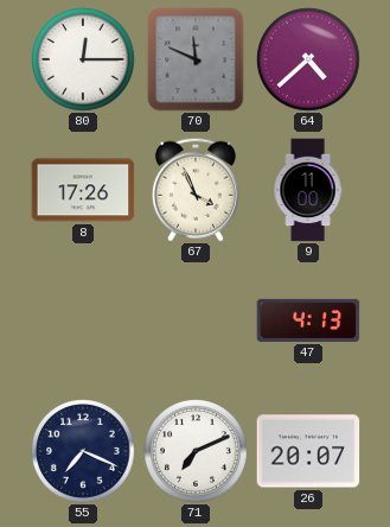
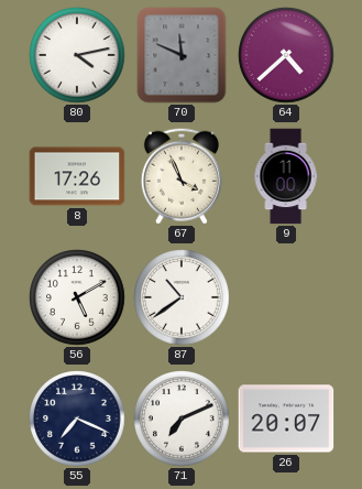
80: 12:15 -> 4:13 (77, 55)
56: none -> 5:10 (77, 297)
87: none -> 10:39 (182, 297)
47: 4:13 -> none (308, 320)
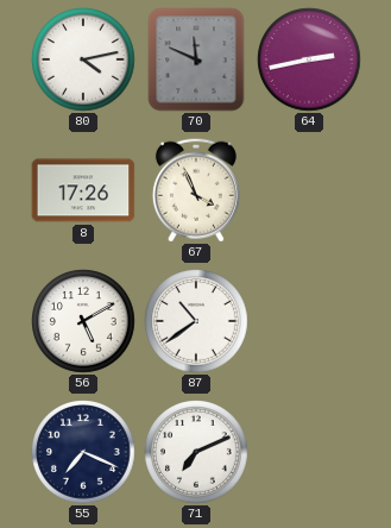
64: 4:38 -> 2:43 (309, 59)
9: 11:00 -> none (286, 176)
26: 20:07 -> none (286, 419)
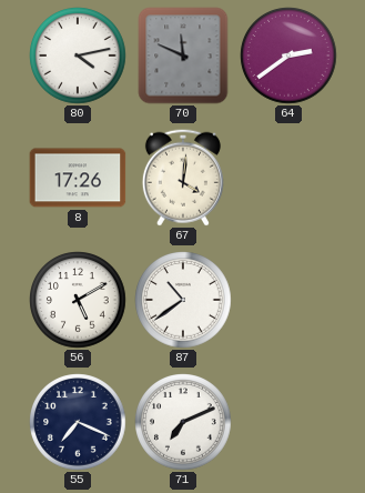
64: 2:43 -> 2:39 (288, 56)
67: 3:56 -> 4:01 (183, 178)
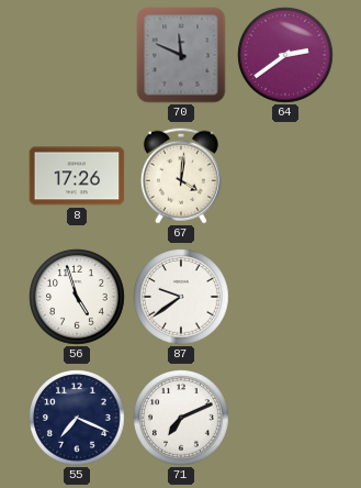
80: 4:13 -> none (78, 56)
56: 5:10 -> 4:57 (77, 297)
87: 10:39 -> 9:39 (181, 297)
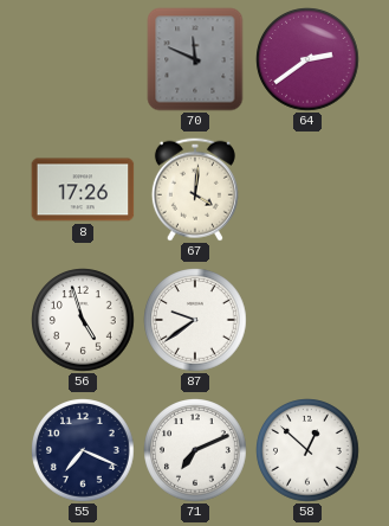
58: none -> 12:52 (307, 450)
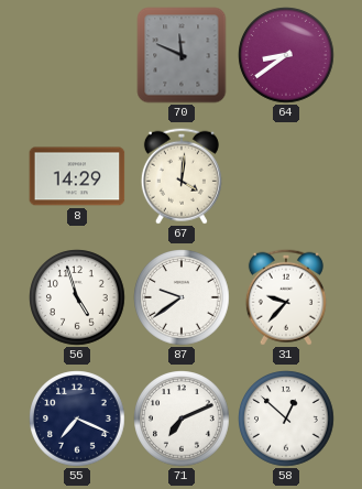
64: 2:39 -> 8:39 (286, 55)
8: 17:26 -> 14:29 (77, 176)
31: none -> 9:37 (286, 297)
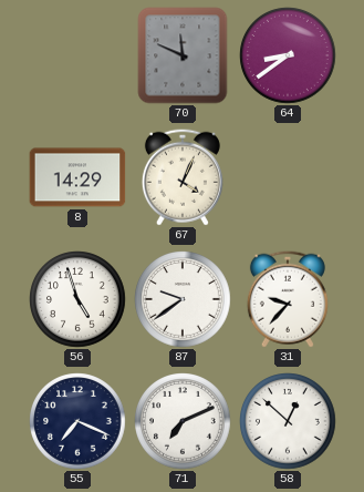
67: 4:01 -> 4:04 (183, 177)
